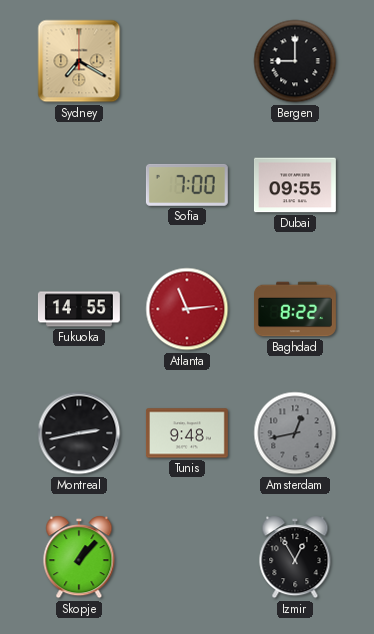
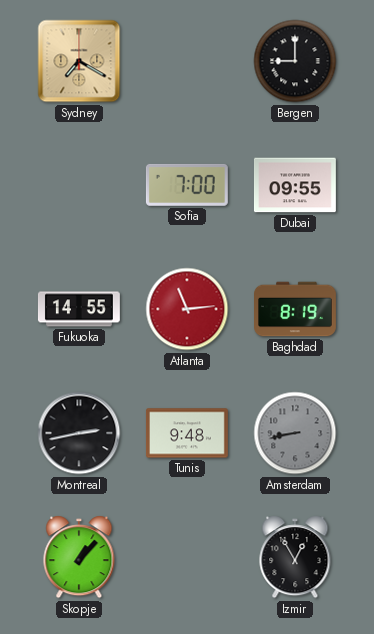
Baghdad: 8:22 -> 8:19 (296, 309)
Amsterdam: 12:43 -> 8:43 (295, 433)
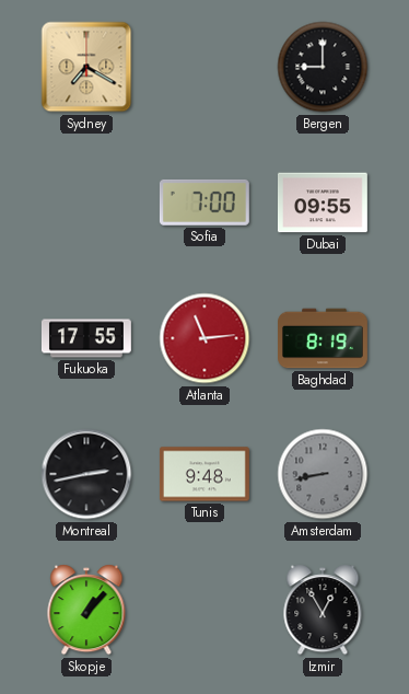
Fukuoka: 14:55 -> 17:55 (86, 338)
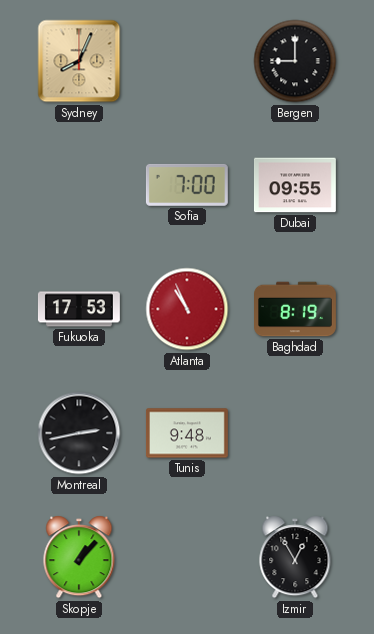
Sydney: 7:20 -> 8:04 (79, 61)
Fukuoka: 17:55 -> 17:53 (79, 309)
Atlanta: 11:14 -> 10:56 (187, 309)
Amsterdam: 8:43 -> none (323, 474)
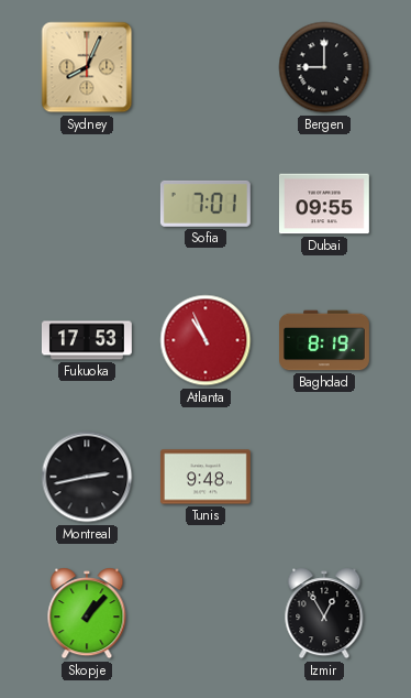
Sofia: 7:00 -> 7:01 (205, 204)
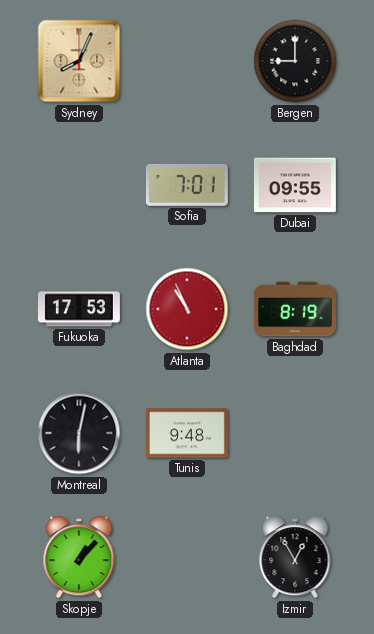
Montreal: 2:43 -> 6:02 (79, 433)
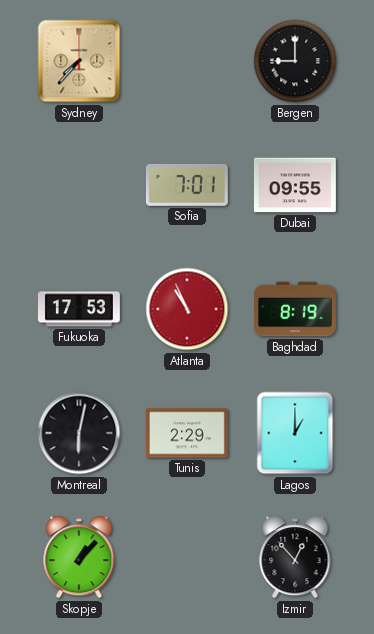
Sydney: 8:04 -> 7:37 (79, 61)
Tunis: 9:48 -> 2:29 (187, 433)
Lagos: none -> 1:00 (295, 433)
Izmir: 12:55 -> 12:53 (295, 557)
